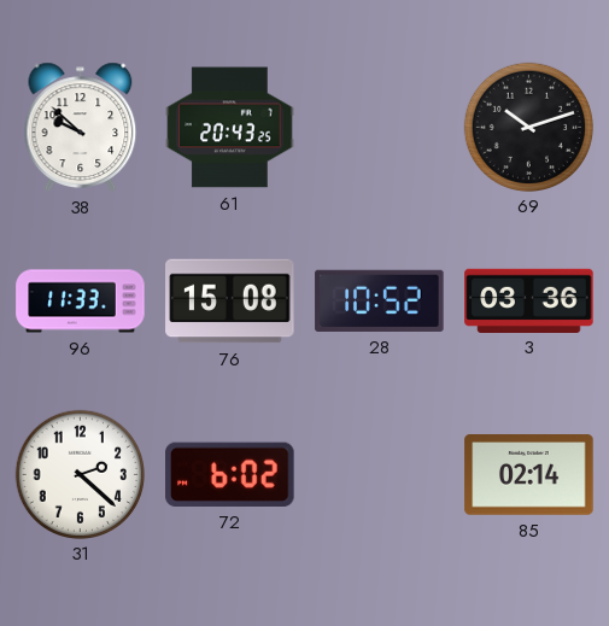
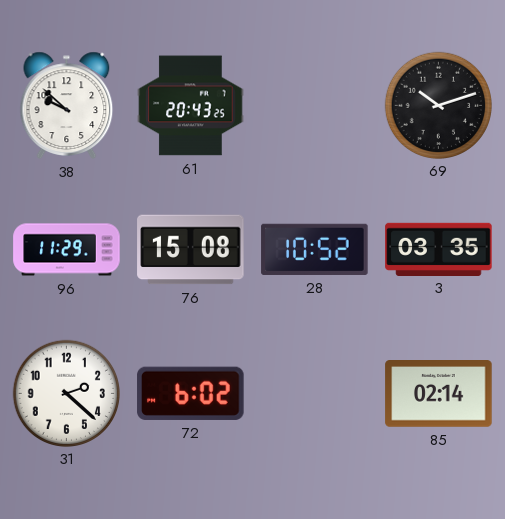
96: 11:33 -> 11:29 (67, 250)
3: 03:36 -> 03:35 (439, 249)
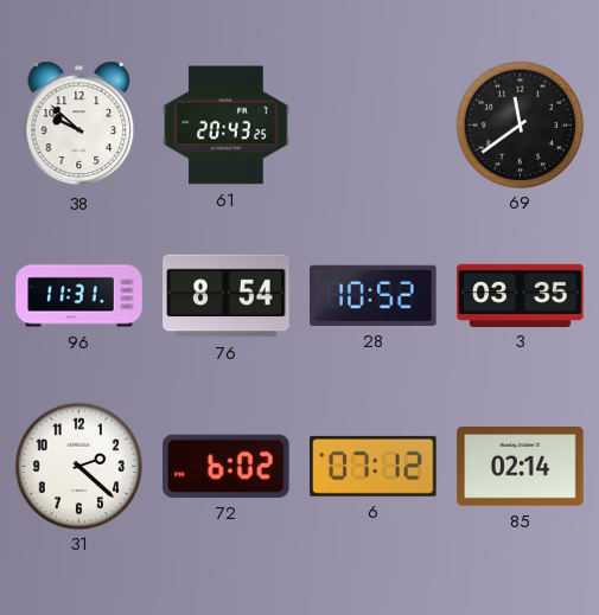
69: 10:12 -> 11:39 (520, 124)
96: 11:29 -> 11:31 (79, 296)
76: 15:08 -> 8:54 (227, 296)
6: none -> 07:12 (374, 466)
